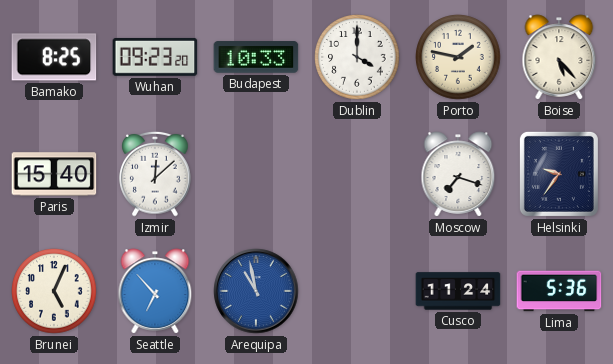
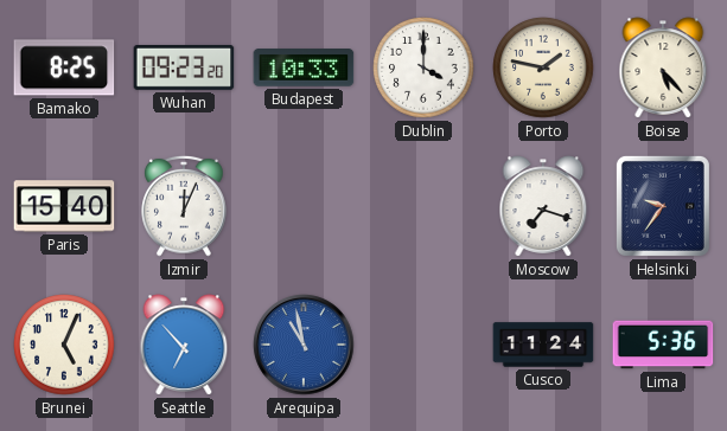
Izmir: 12:08 -> 12:04 (184, 206)
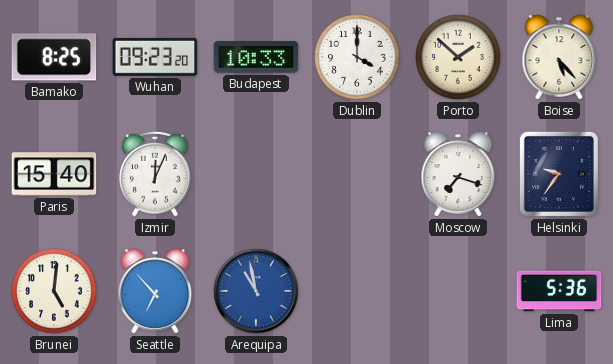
Porto: 1:47 -> 1:52 (458, 57)
Brunei: 5:04 -> 5:01 (54, 291)
Cusco: 11:24 -> none (543, 345)
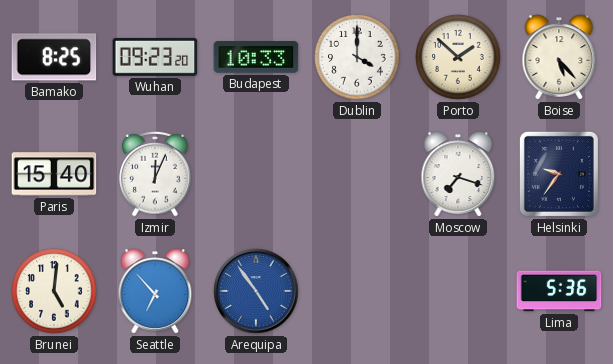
Arequipa: 10:58 -> 4:54 (256, 291)
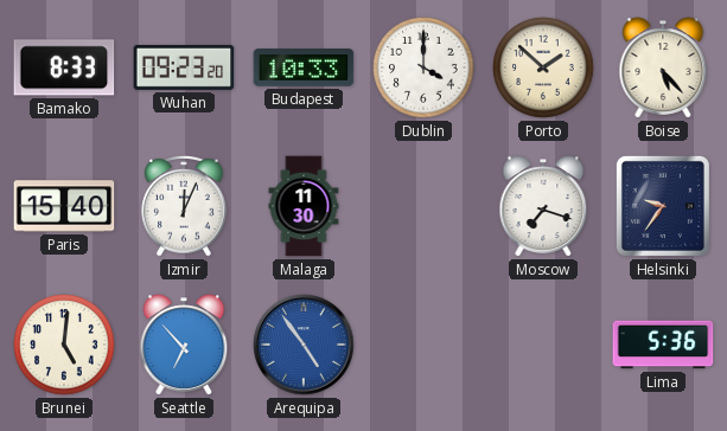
Bamako: 8:25 -> 8:33 (64, 67)
Malaga: none -> 11:30 (304, 206)
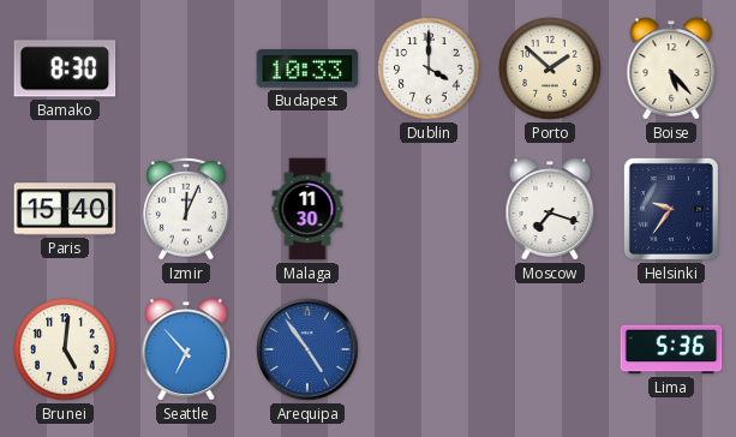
Bamako: 8:33 -> 8:30 (65, 68)
Wuhan: 09:23 -> none (184, 67)
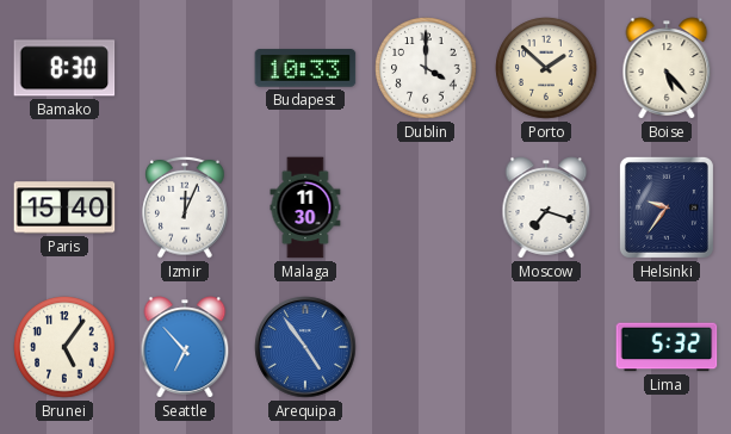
Brunei: 5:01 -> 5:06 (64, 347)
Lima: 5:36 -> 5:32 (667, 347)
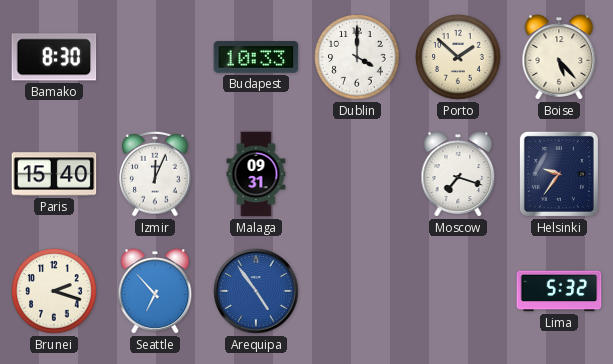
Malaga: 11:30 -> 09:31 (256, 174)
Brunei: 5:06 -> 2:18 (54, 291)
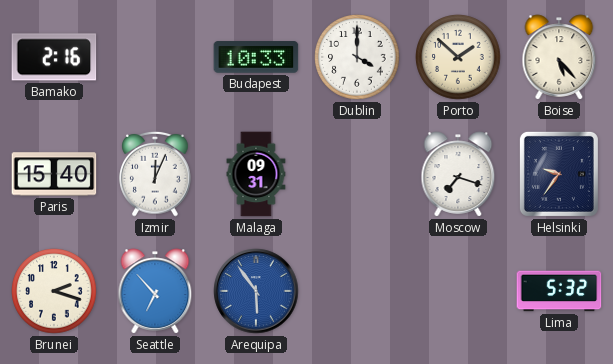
Bamako: 8:30 -> 2:16 (54, 57)
Arequipa: 4:54 -> 5:54 (256, 291)
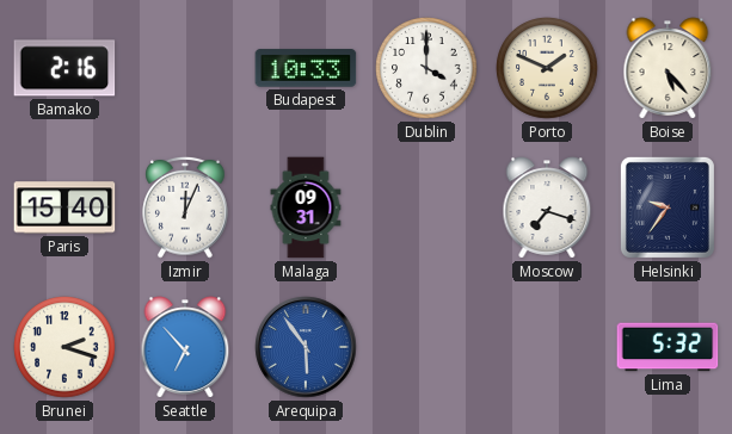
Porto: 1:52 -> 1:49 (547, 68)
